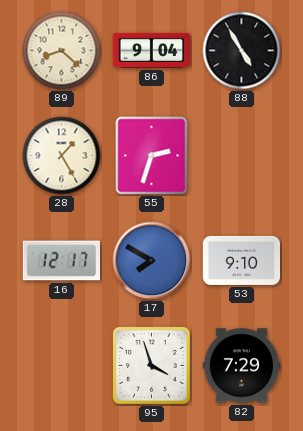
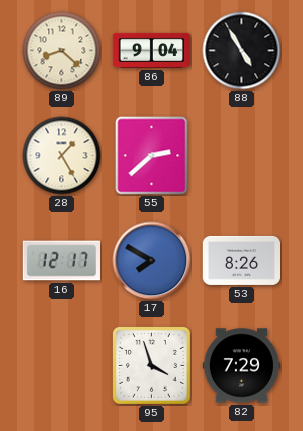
55: 2:33 -> 2:38 (152, 156)
53: 9:10 -> 8:26 (241, 260)
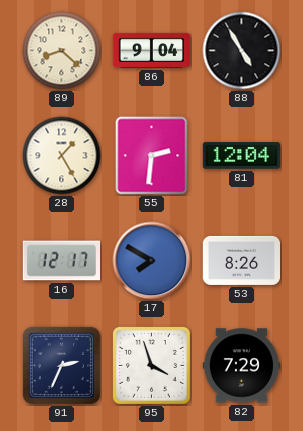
55: 2:38 -> 2:31 (152, 156)
81: none -> 12:04 (241, 156)
91: none -> 2:34 (62, 366)
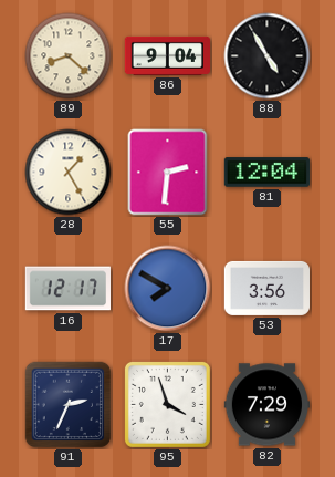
53: 8:26 -> 3:56 (266, 288)
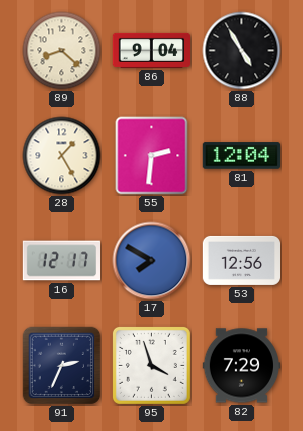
53: 3:56 -> 12:56 (241, 260)
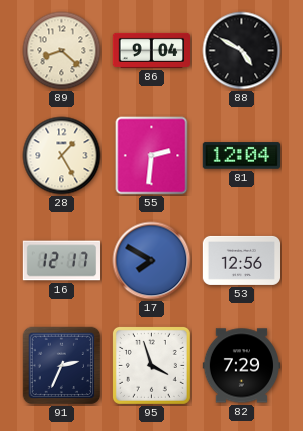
88: 4:55 -> 4:50 (242, 51)
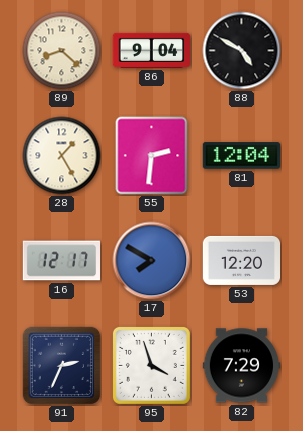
53: 12:56 -> 12:20 (241, 260)
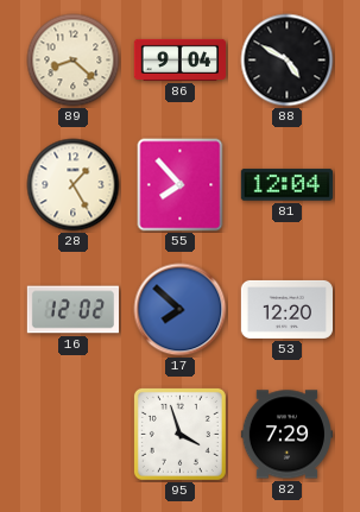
55: 2:31 -> 7:53 (181, 185)
16: 12:17 -> 12:02 (72, 310)
17: 7:50 -> 7:52 (181, 310)
91: 2:34 -> none (62, 366)
